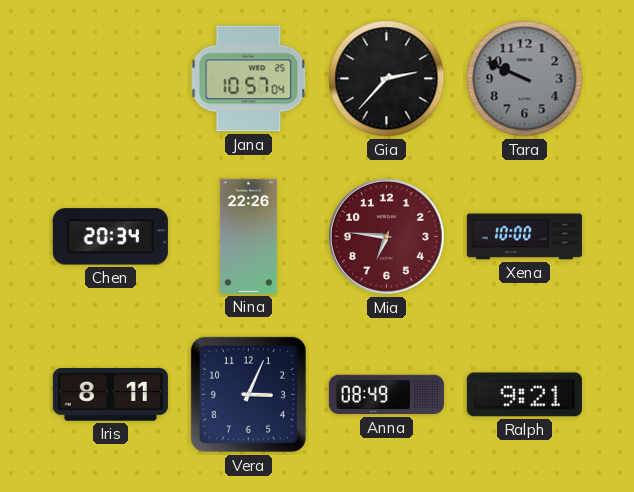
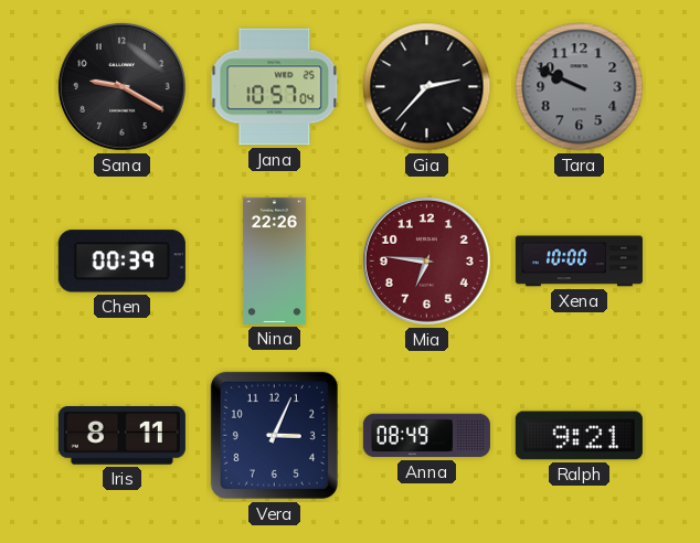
Sana: none -> 9:20 (121, 86)
Chen: 20:34 -> 00:39 (121, 262)
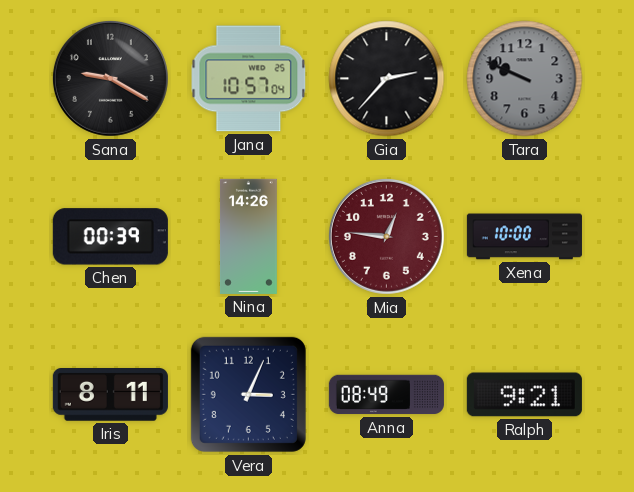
Nina: 22:26 -> 14:26 (248, 236)
Mia: 6:46 -> 12:46 (386, 236)
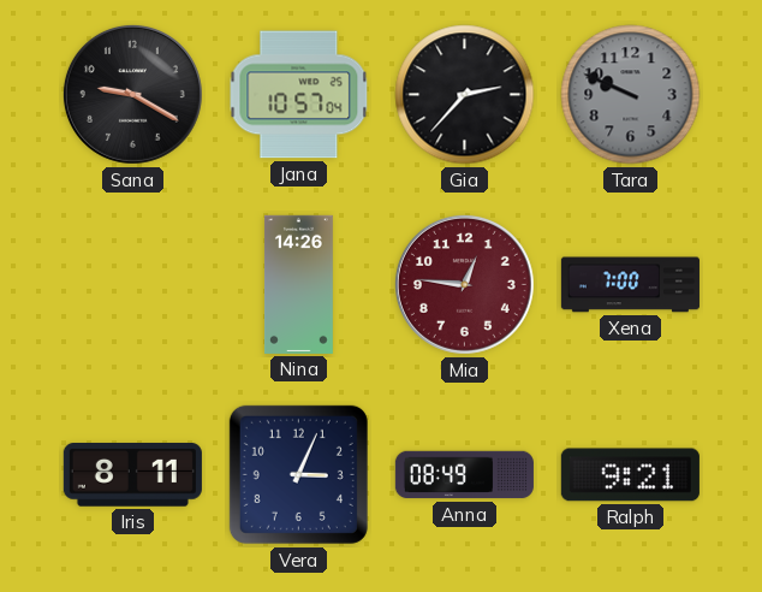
Chen: 00:39 -> none (110, 237)
Xena: 10:00 -> 7:00 (630, 285)
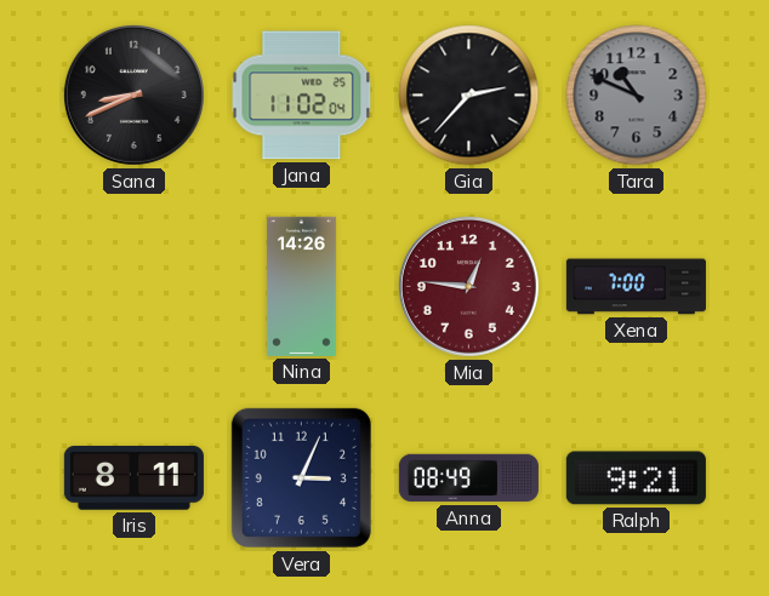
Sana: 9:20 -> 8:41 (133, 94)
Jana: 10:57 -> 11:02 (302, 96)
Tara: 9:49 -> 10:49 (637, 96)
